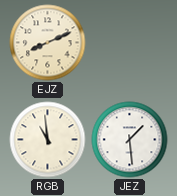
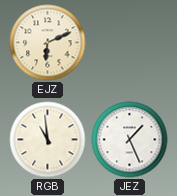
EJZ: 8:11 -> 6:11 (48, 43)
JEZ: 1:29 -> 1:26 (130, 140)
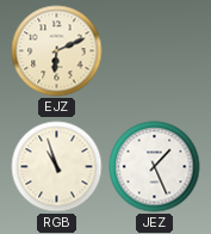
RGB: 10:59 -> 10:57 (57, 167)
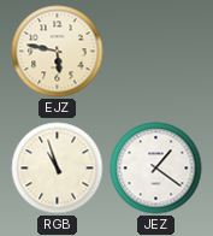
EJZ: 6:11 -> 5:47 (58, 52)
JEZ: 1:26 -> 1:21 (156, 169)
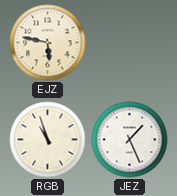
JEZ: 1:21 -> 1:26 (130, 140)
